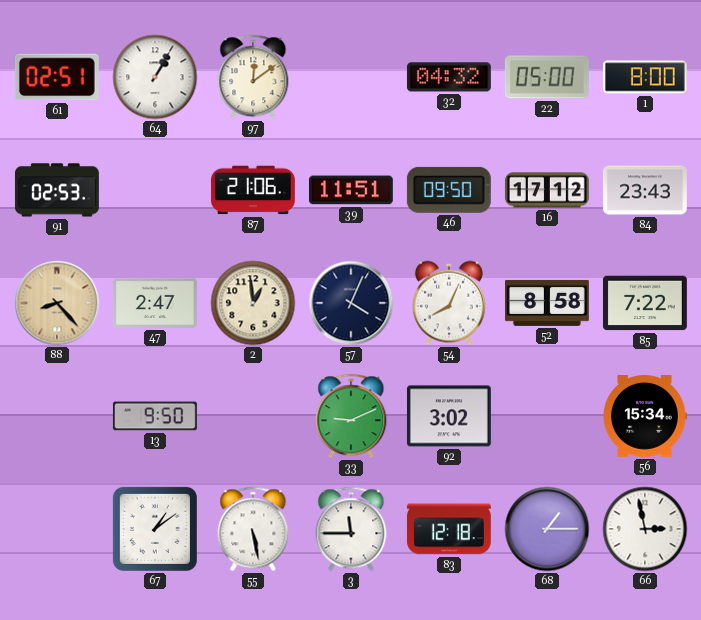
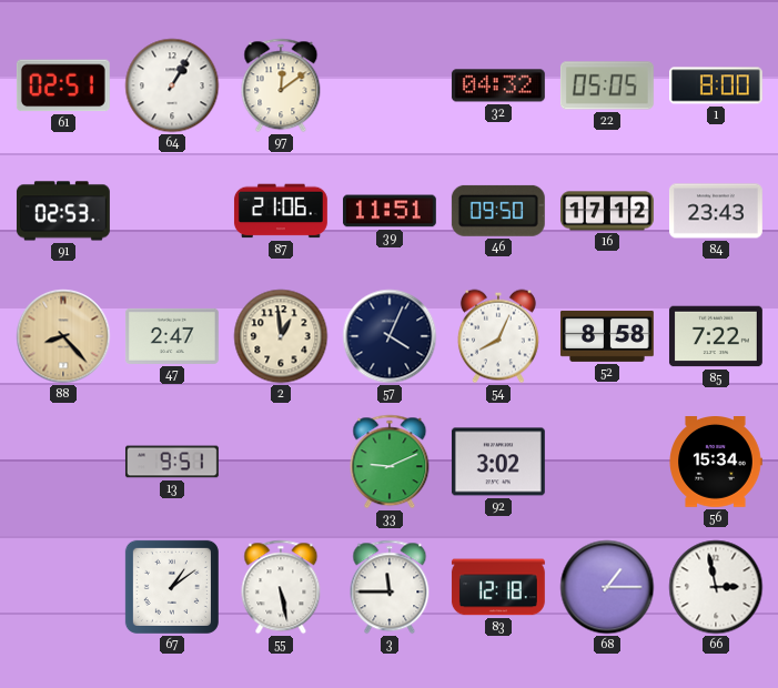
22: 05:00 -> 05:05 (607, 85)
13: 9:50 -> 9:51 (172, 462)
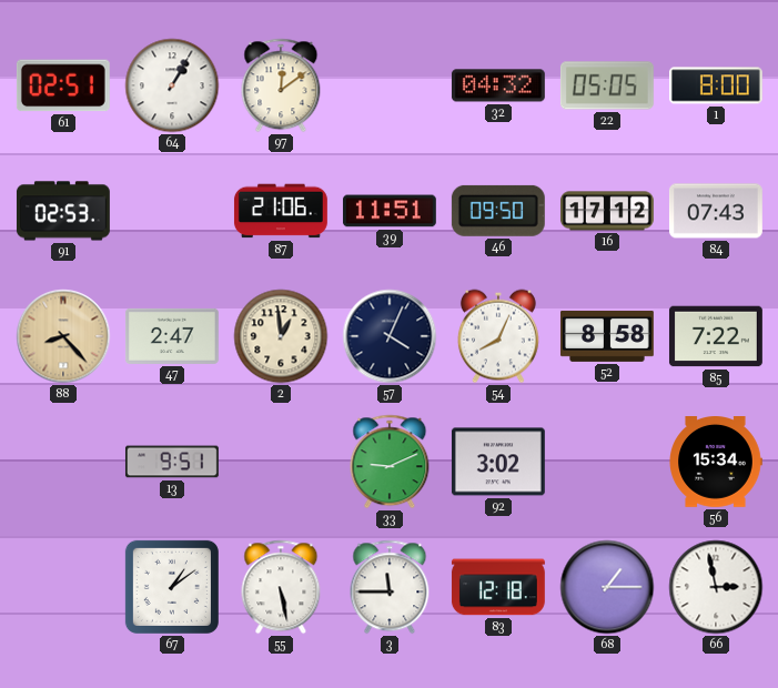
84: 23:43 -> 07:43 (716, 211)
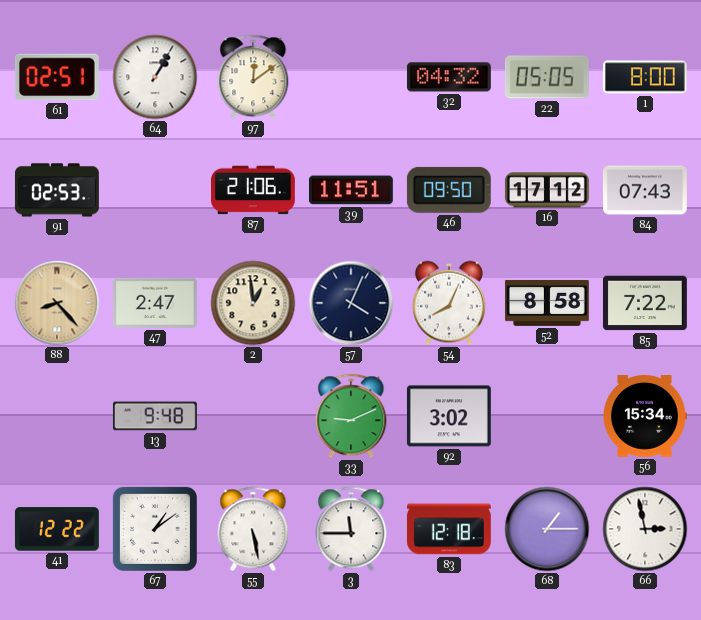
13: 9:51 -> 9:48 (155, 416)
41: none -> 12:22 (57, 529)
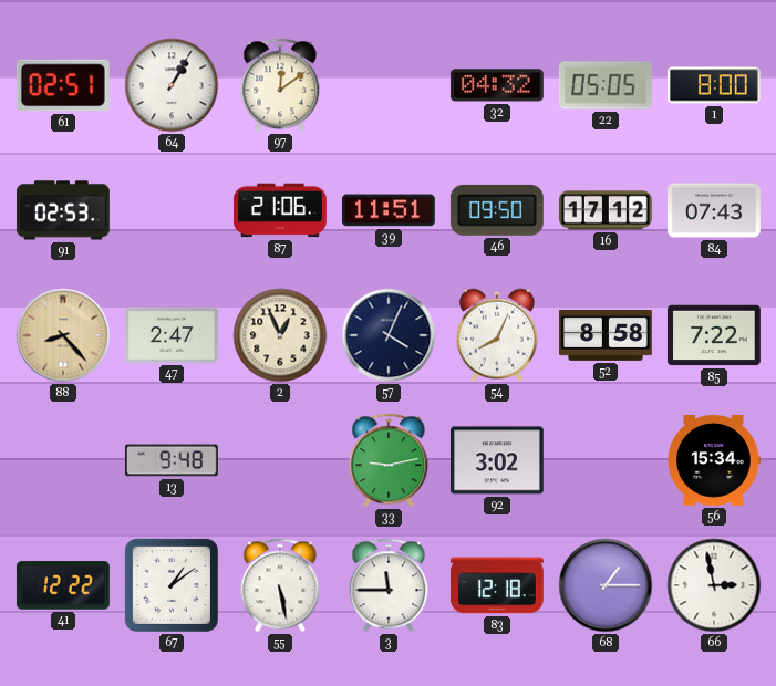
2: 12:59 -> 12:56 (280, 335)
33: 9:11 -> 9:13 (389, 460)
